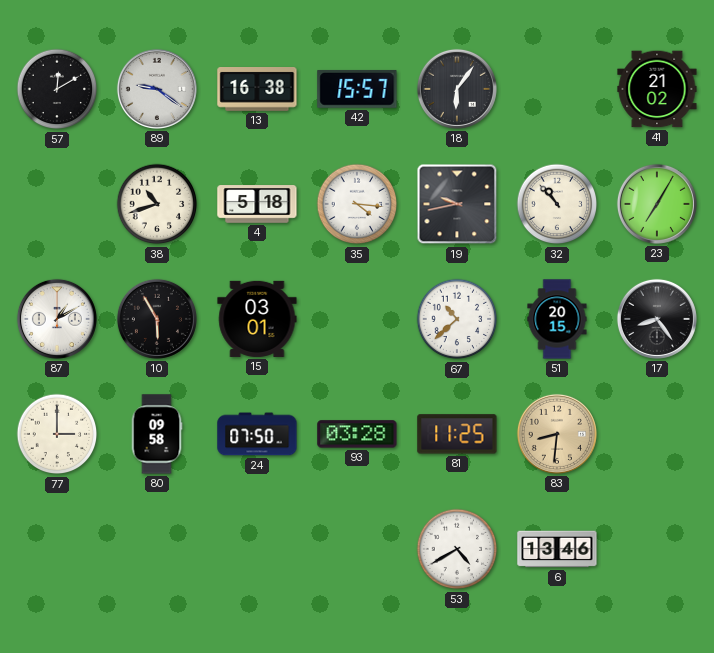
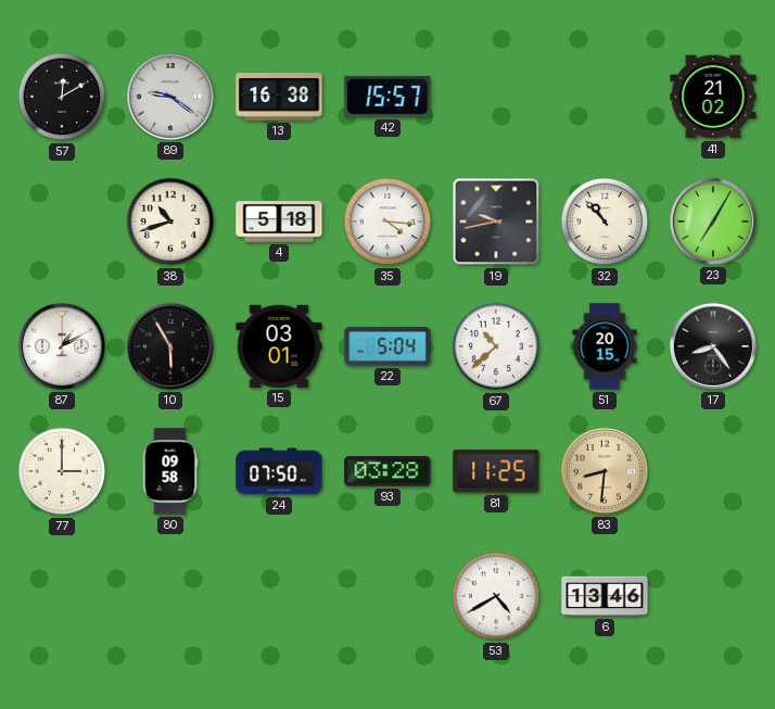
18: 6:06 -> none (457, 89)
22: none -> 5:04 (387, 346)
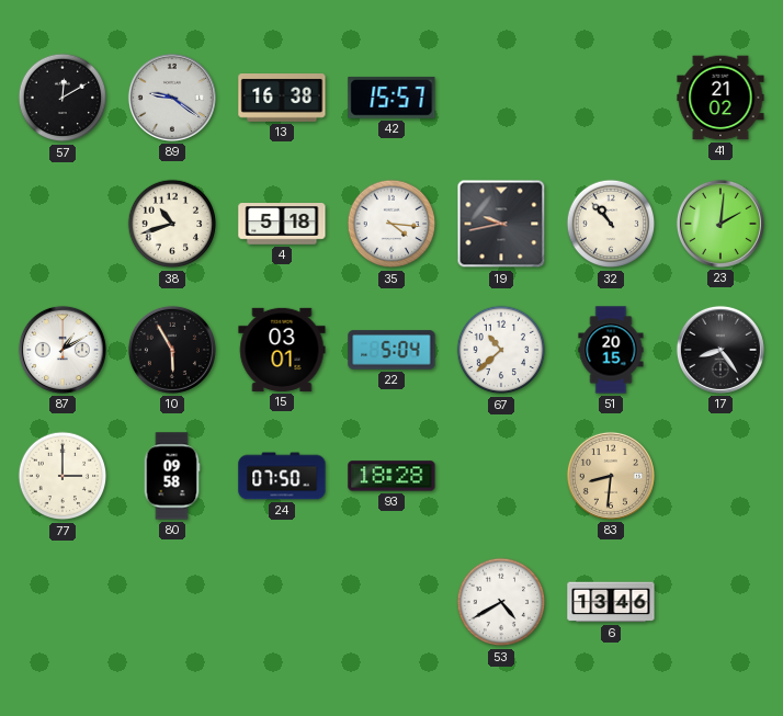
23: 7:05 -> 2:01 (720, 224)
93: 03:28 -> 18:28 (392, 476)
81: 11:25 -> none (496, 471)
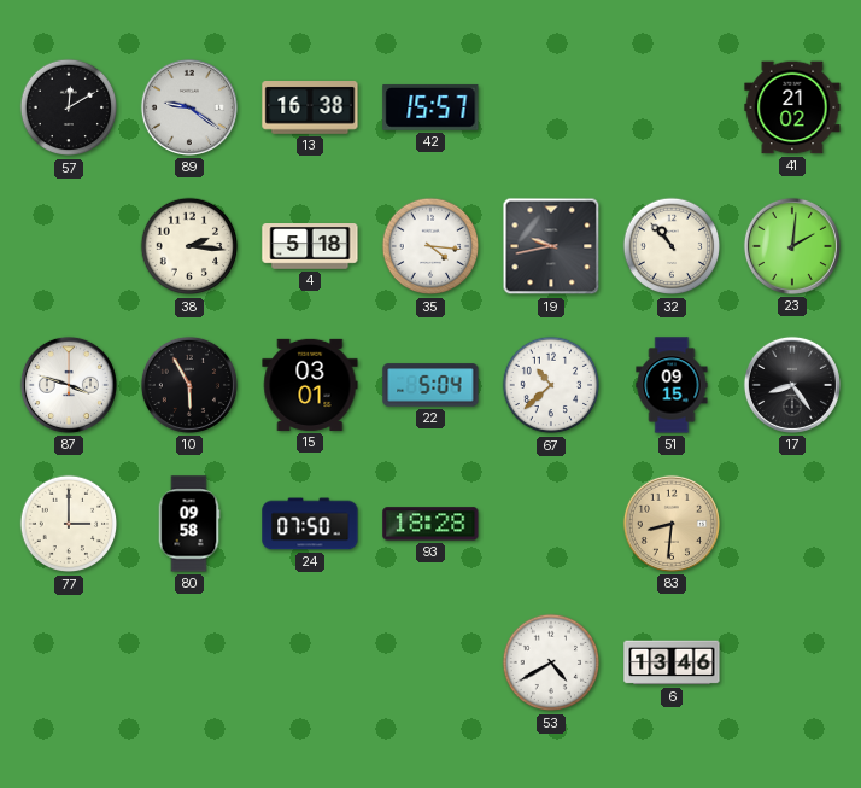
38: 10:42 -> 2:16 (189, 246)
87: 1:10 -> 3:48 (69, 385)
51: 20:15 -> 09:15 (672, 385)
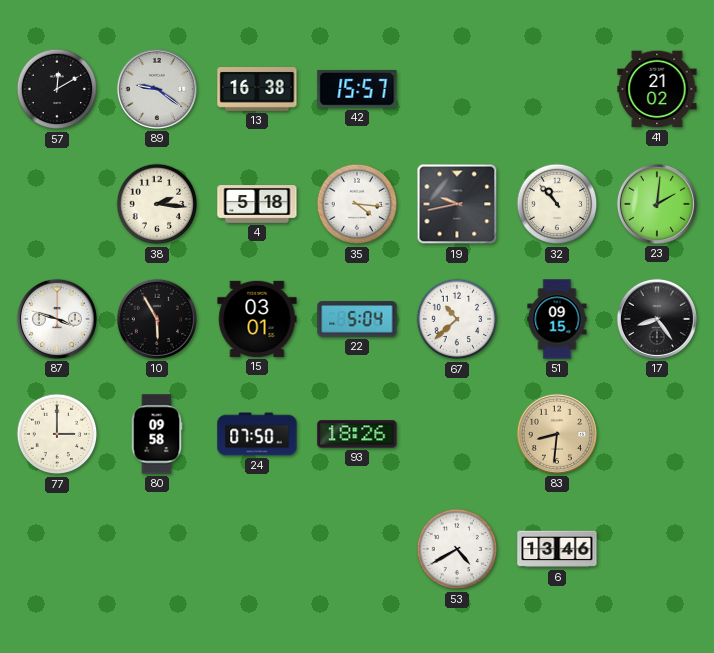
93: 18:28 -> 18:26 (357, 434)
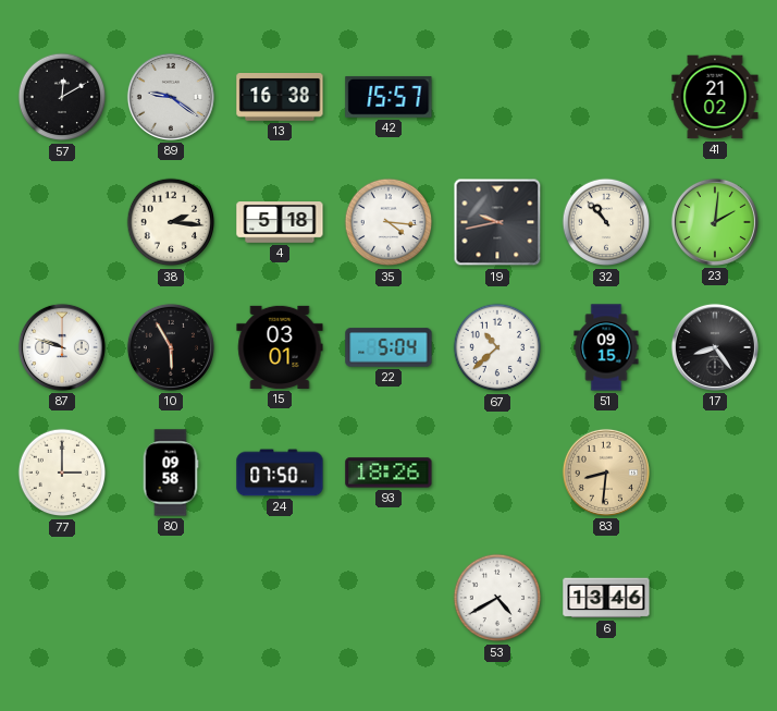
87: 3:48 -> 9:48 (62, 347)
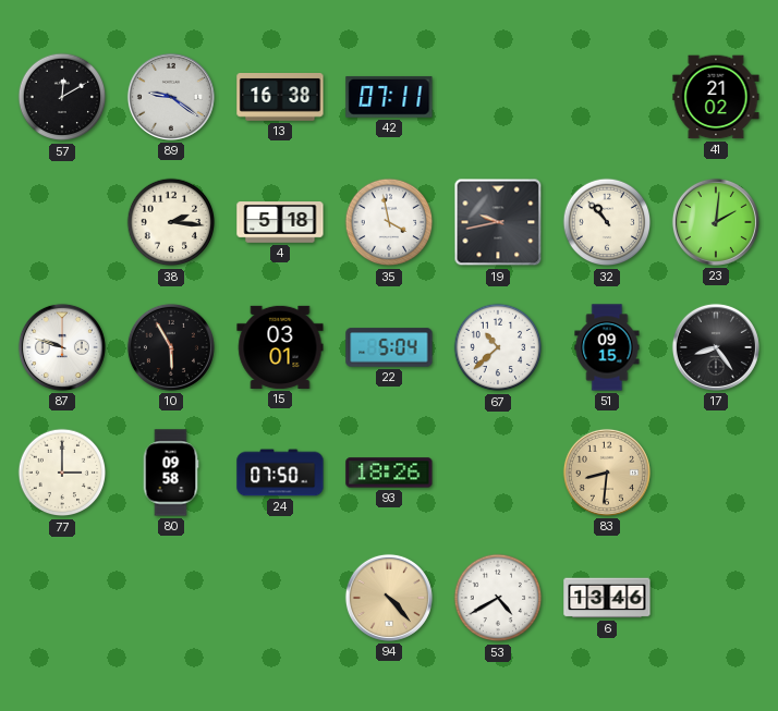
42: 15:57 -> 07:11 (389, 97)
35: 4:16 -> 3:58 (389, 222)
94: none -> 4:23 (389, 598)
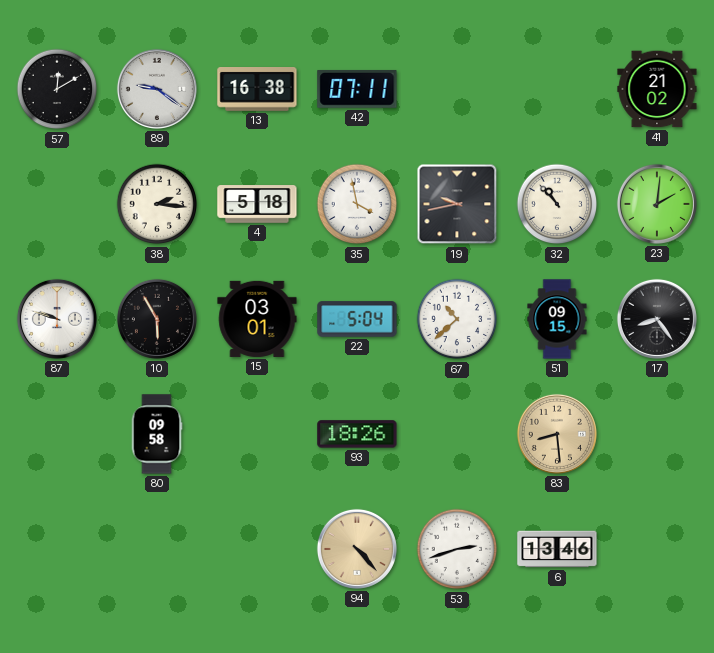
77: 3:00 -> none (62, 473)
24: 07:50 -> none (280, 473)
83: 8:31 -> 8:29 (557, 434)
53: 4:40 -> 2:42 (457, 549)
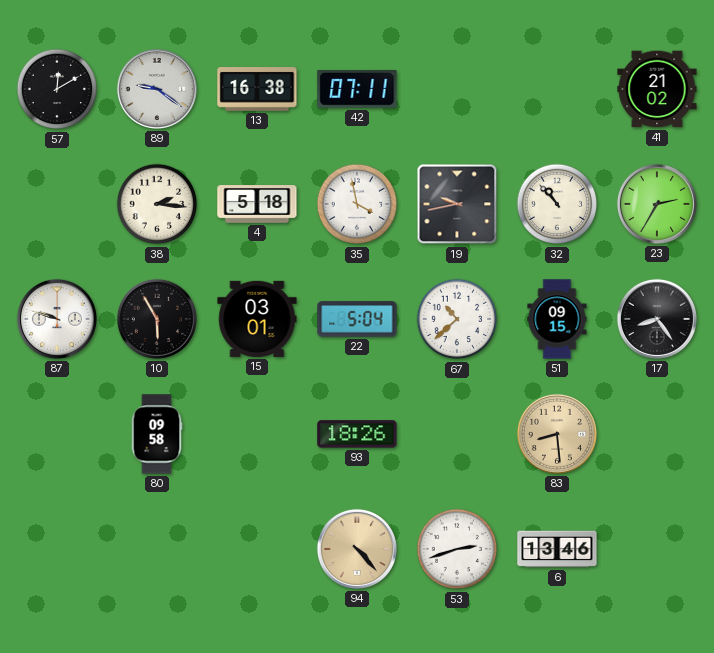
23: 2:01 -> 2:35 (657, 204)
